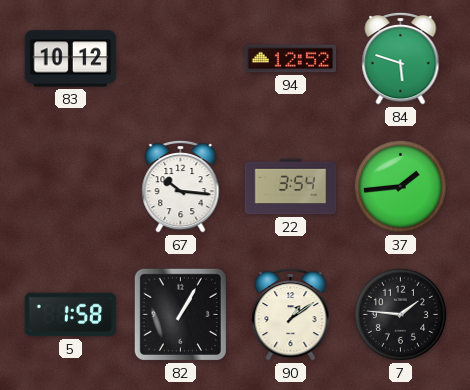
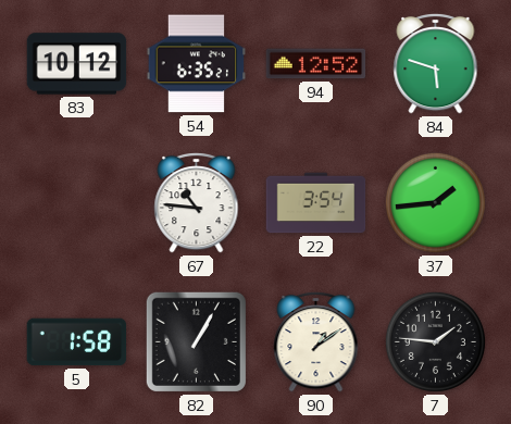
54: none -> 6:35 (197, 64)
67: 10:16 -> 10:46 (197, 202)
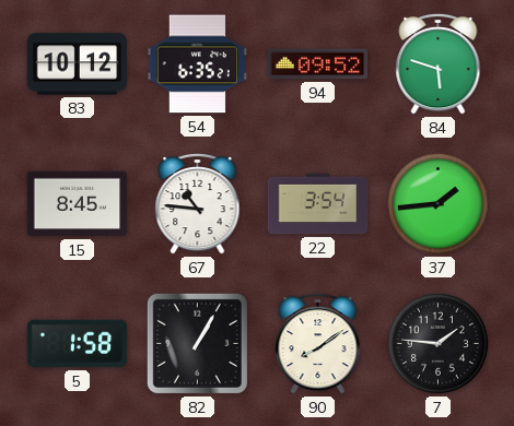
94: 12:52 -> 09:52 (318, 64)
15: none -> 8:45 (78, 204)
90: 1:09 -> 8:09 (318, 343)
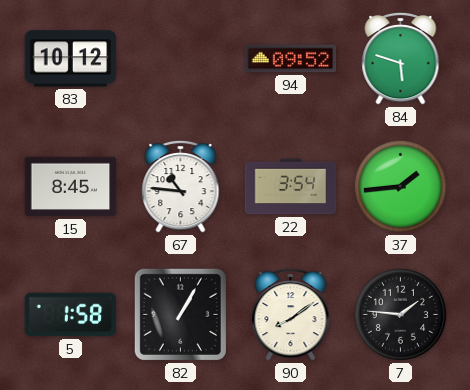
54: 6:35 -> none (198, 64)
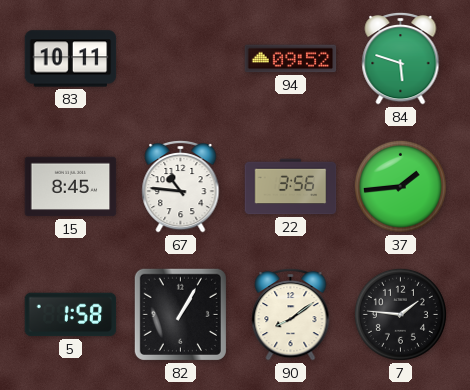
83: 10:12 -> 10:11 (71, 59)
22: 3:54 -> 3:56 (291, 187)
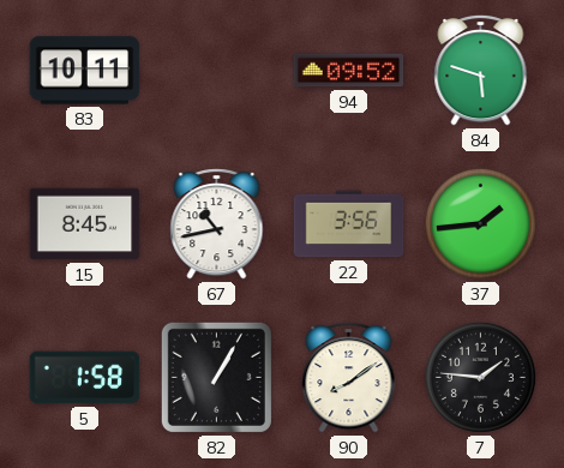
67: 10:46 -> 10:43 (217, 223)
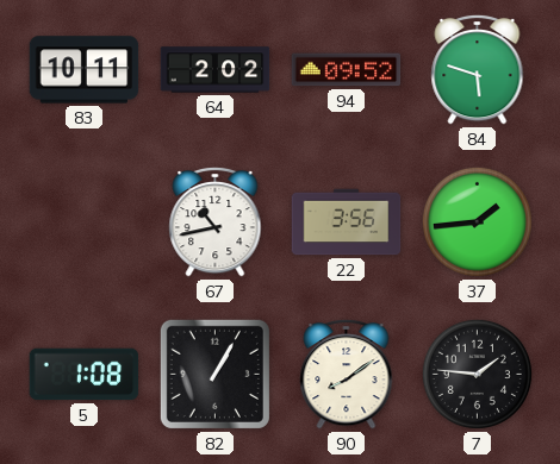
64: none -> 2:02 (216, 70)
15: 8:45 -> none (85, 224)
5: 1:58 -> 1:08 (85, 375)
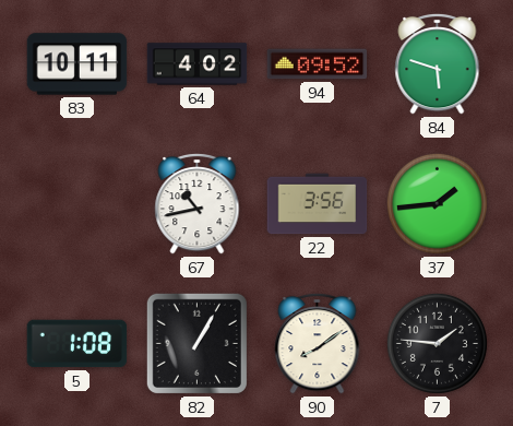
64: 2:02 -> 4:02 (198, 64)
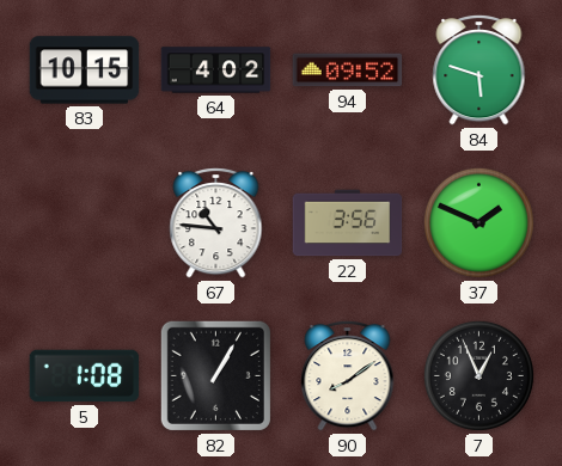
83: 10:11 -> 10:15 (85, 70)
67: 10:43 -> 10:46 (216, 222)
37: 1:44 -> 1:49 (478, 222)
7: 1:46 -> 12:56 (478, 375)
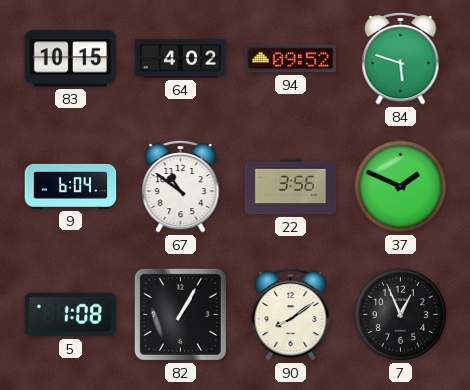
9: none -> 6:04 (71, 186)
67: 10:46 -> 10:51 (181, 186)
